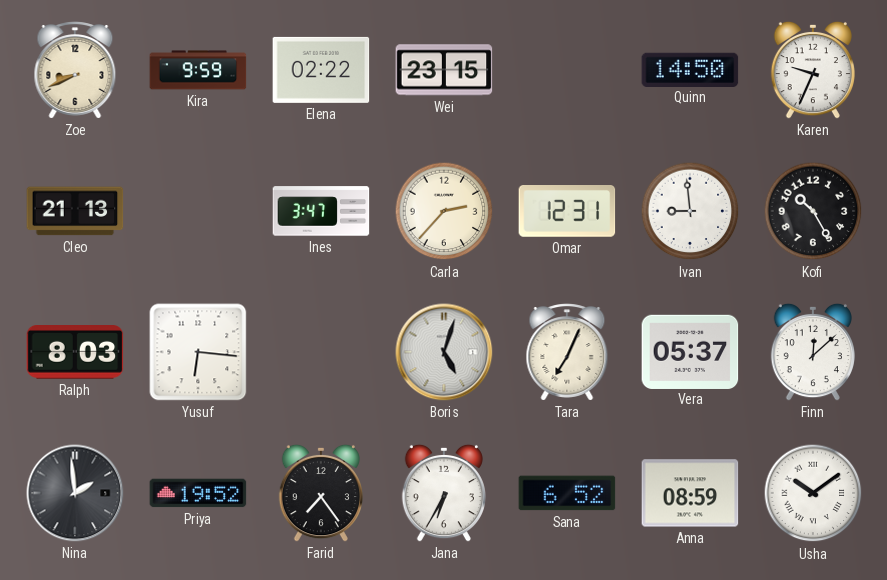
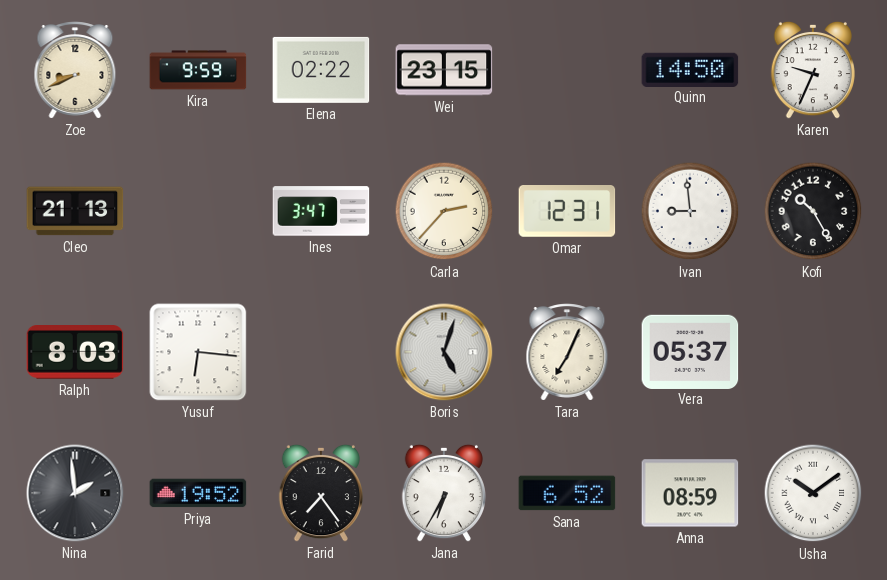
Finn: 12:08 -> none (813, 352)
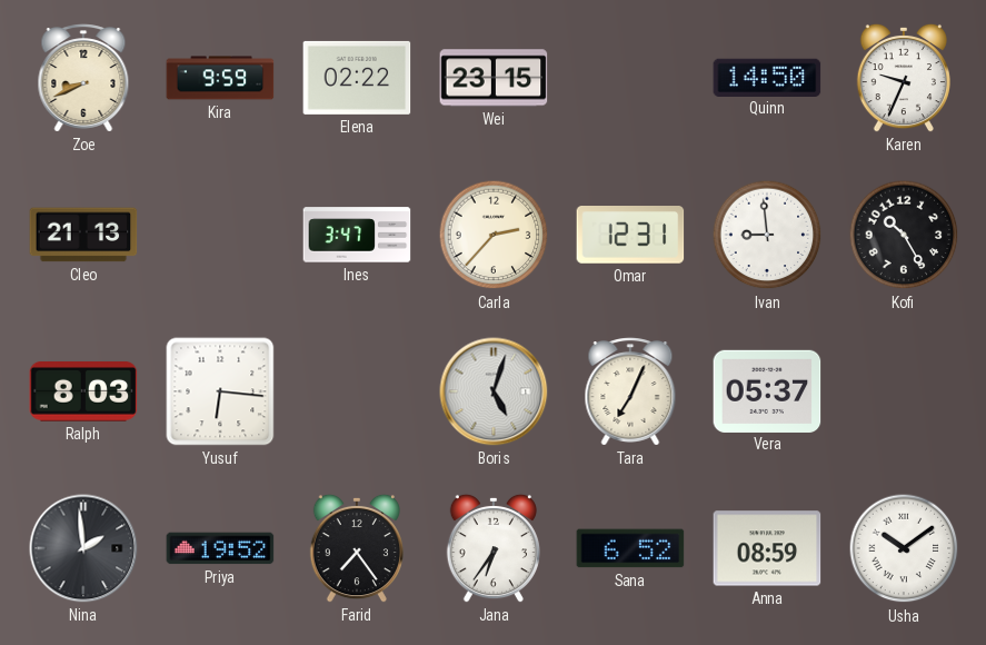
Jana: 6:35 -> 6:36 (494, 548)
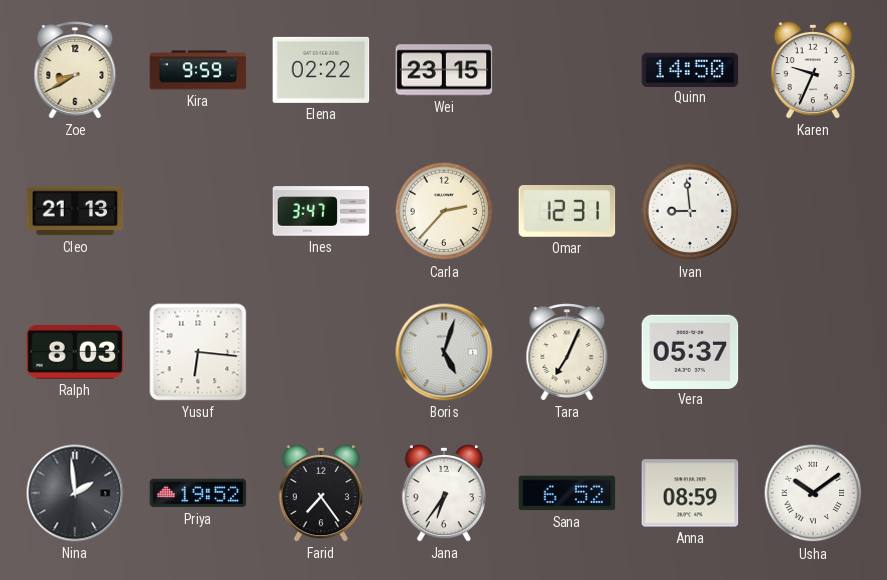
Zoe: 8:41 -> 8:40 (75, 70)
Kofi: 10:25 -> none (904, 235)
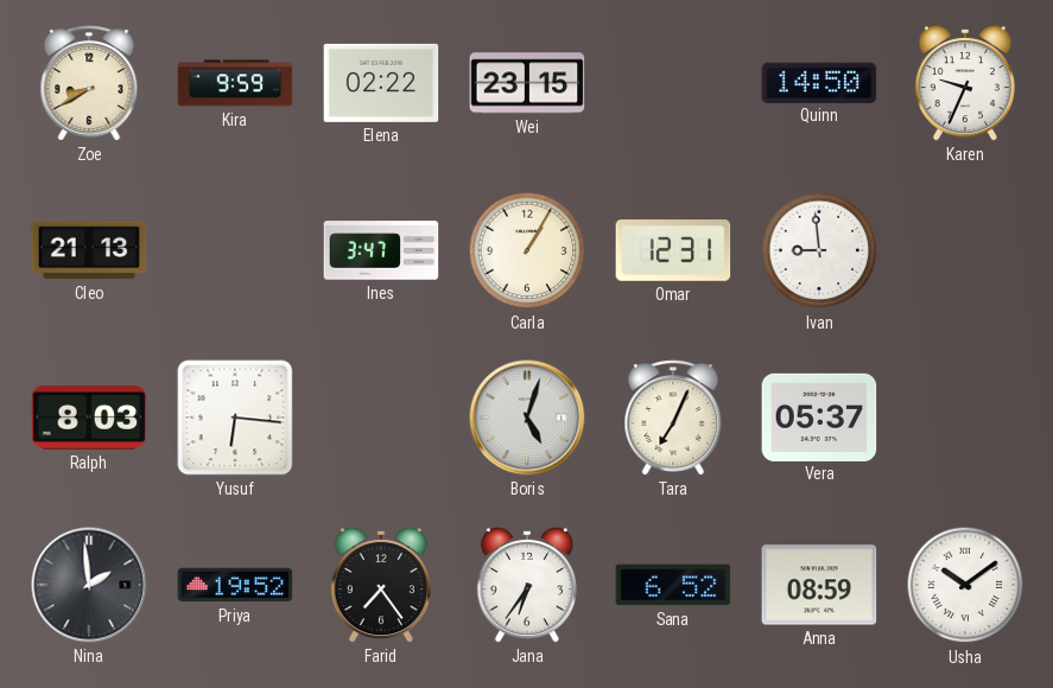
Carla: 2:37 -> 1:05 (527, 250)
